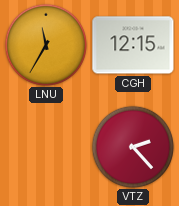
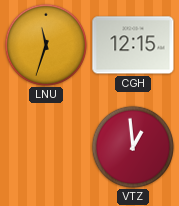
LNU: 11:35 -> 11:33 (45, 44)
VTZ: 2:23 -> 12:59 (132, 146)
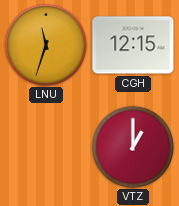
VTZ: 12:59 -> 1:00 (132, 146)
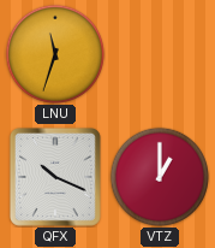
CGH: 12:15 -> none (133, 45)
QFX: none -> 10:19 (55, 177)
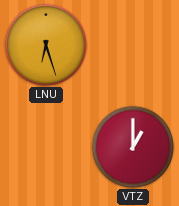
LNU: 11:33 -> 6:27 (45, 44)
QFX: 10:19 -> none (55, 177)
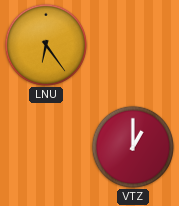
LNU: 6:27 -> 6:24 (45, 44)
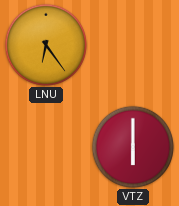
VTZ: 1:00 -> 6:00 (132, 146)
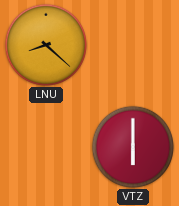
LNU: 6:24 -> 8:22 (45, 44)
